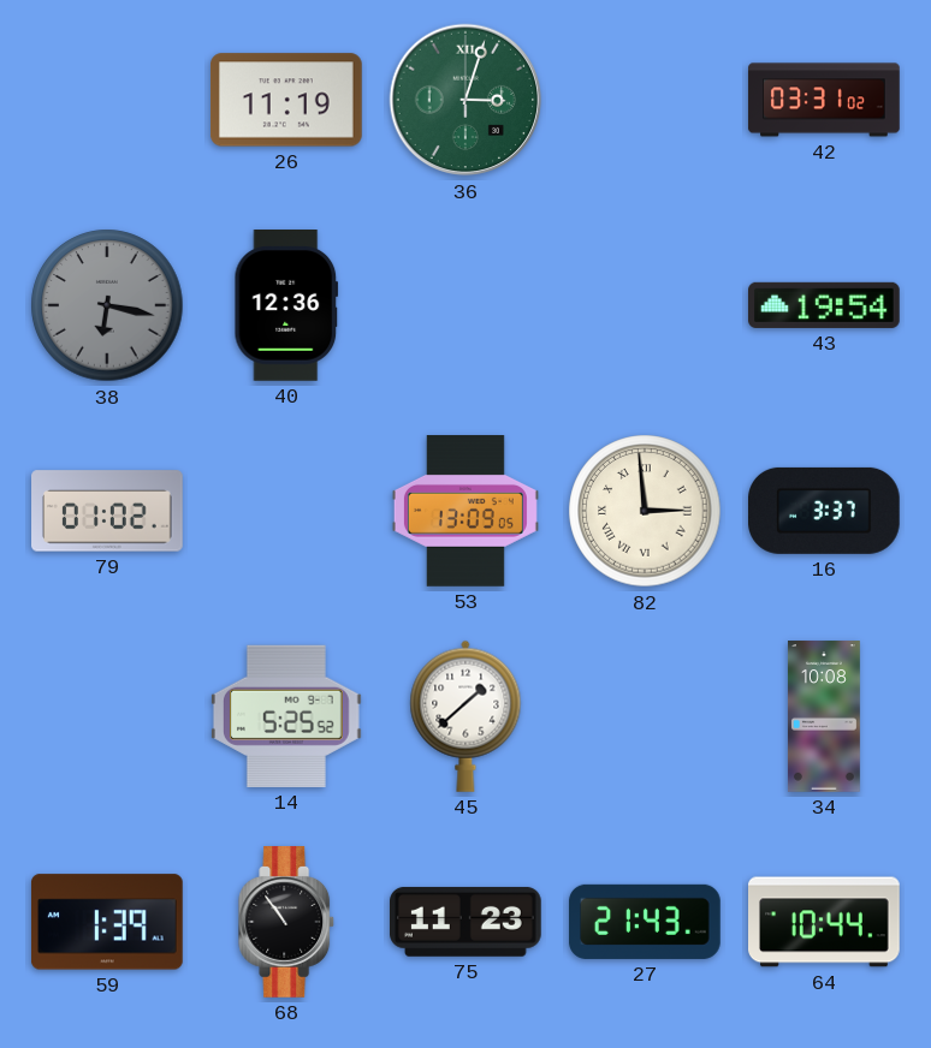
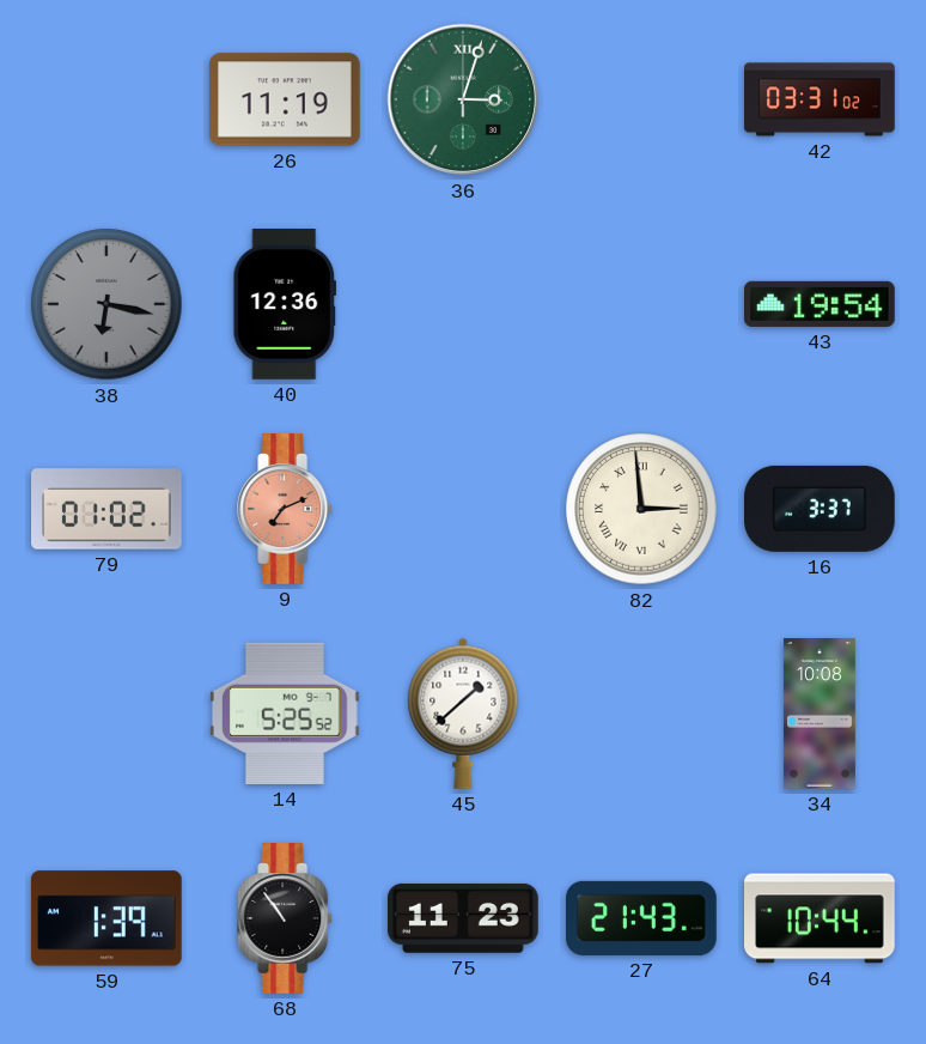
9: none -> 7:11 (286, 510)
53: 13:09 -> none (465, 511)
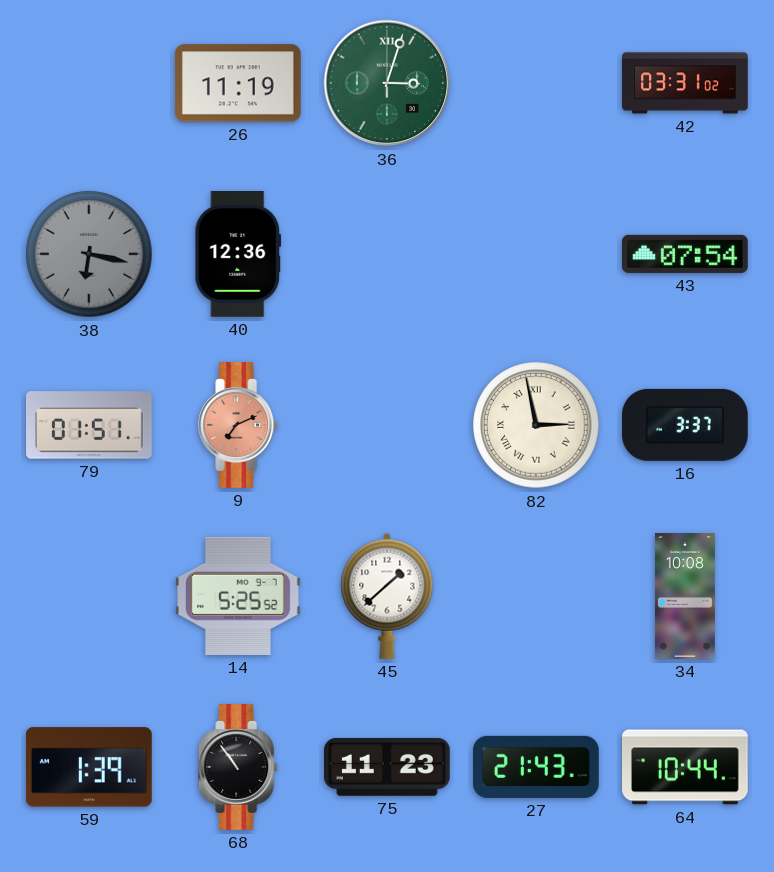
43: 19:54 -> 07:54 (686, 254)
79: 01:02 -> 01:51 (89, 425)
82: 2:59 -> 2:58 (536, 425)
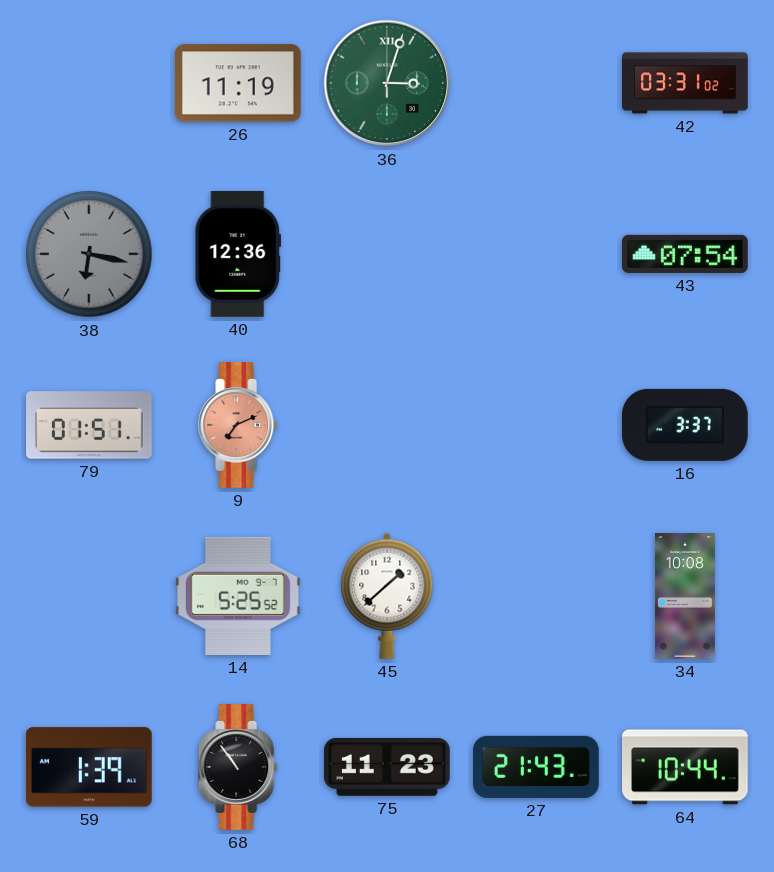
82: 2:58 -> none (536, 425)
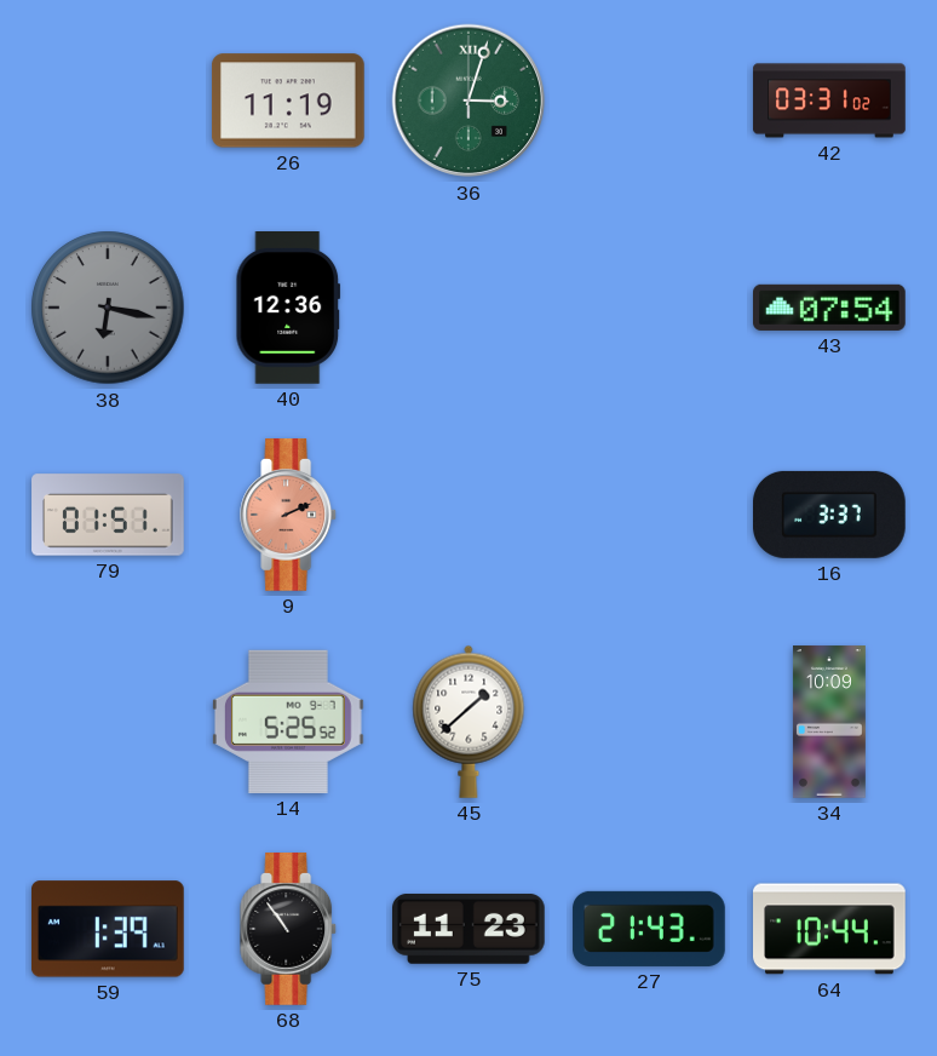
9: 7:11 -> 2:11 (289, 516)
34: 10:08 -> 10:09 (829, 722)
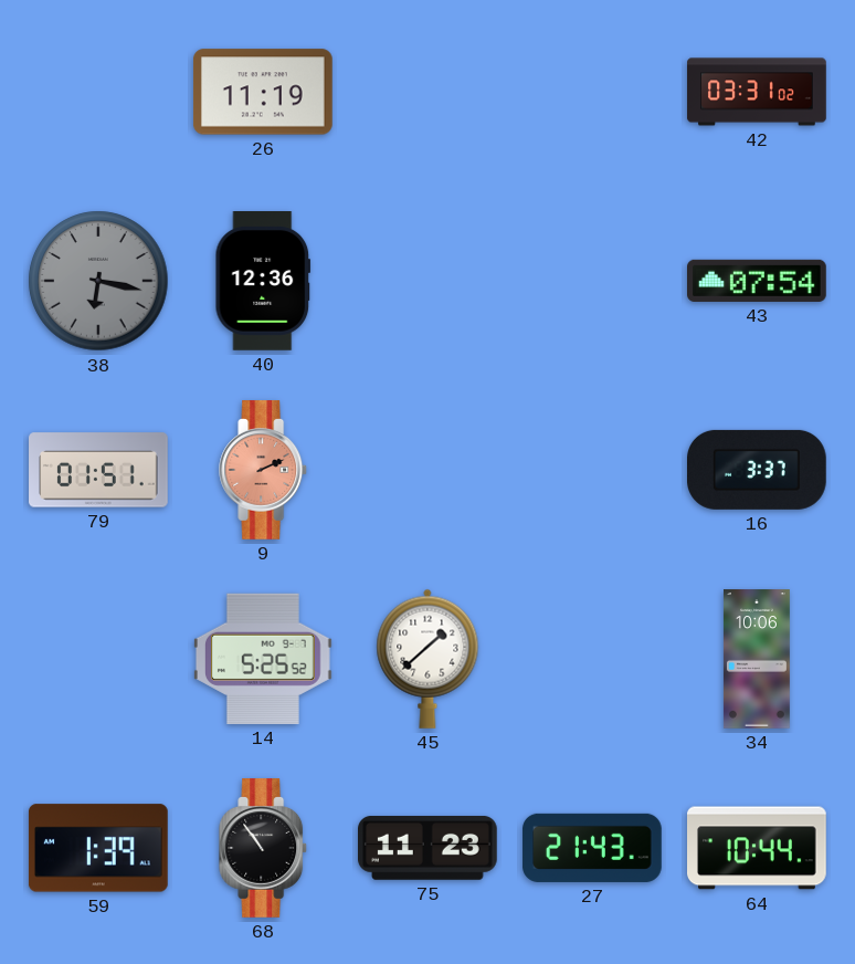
36: 3:03 -> none (469, 101)
34: 10:09 -> 10:06 (757, 659)
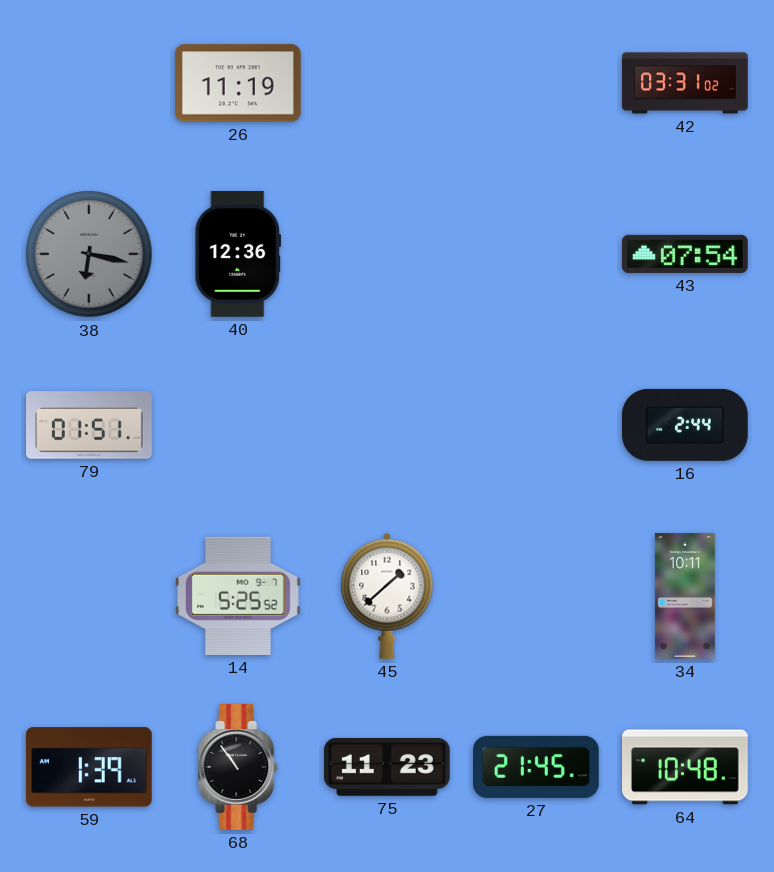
9: 2:11 -> none (264, 471)
16: 3:37 -> 2:44 (686, 425)
34: 10:06 -> 10:11 (685, 596)
27: 21:43 -> 21:45 (536, 767)
64: 10:44 -> 10:48 (685, 767)
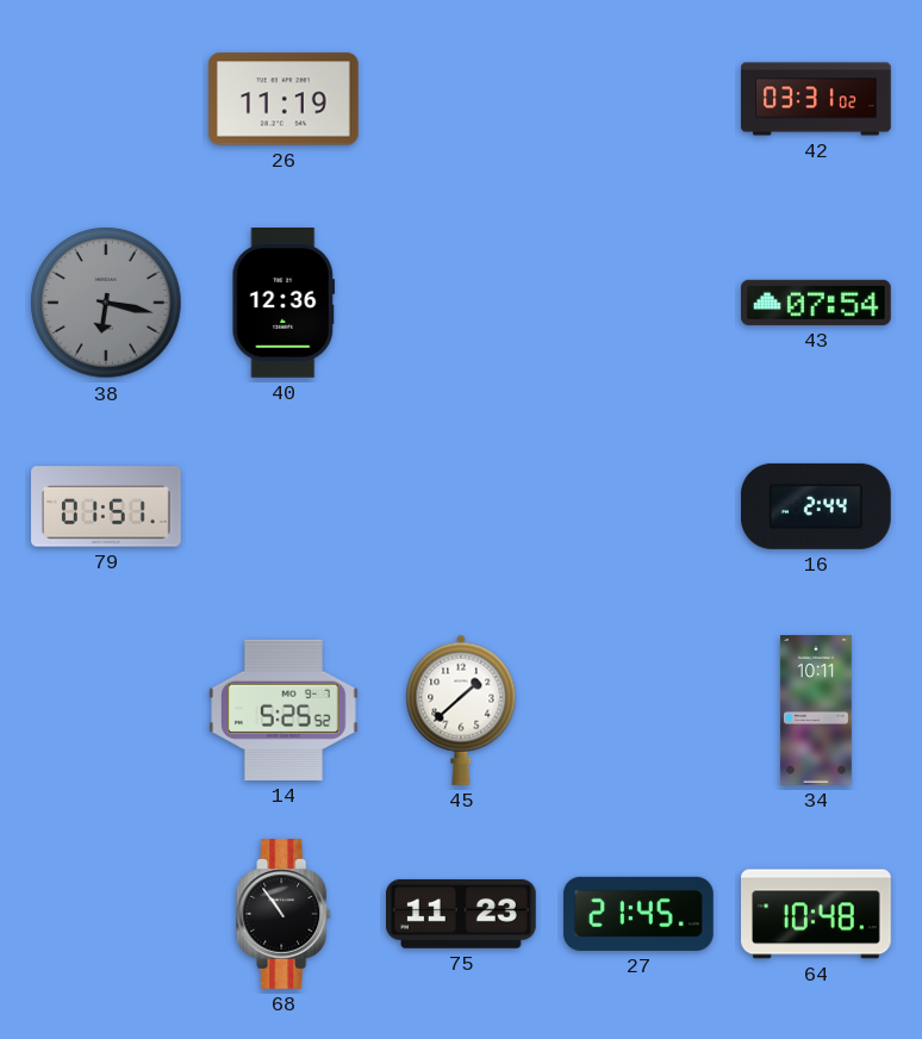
59: 1:39 -> none (89, 767)
